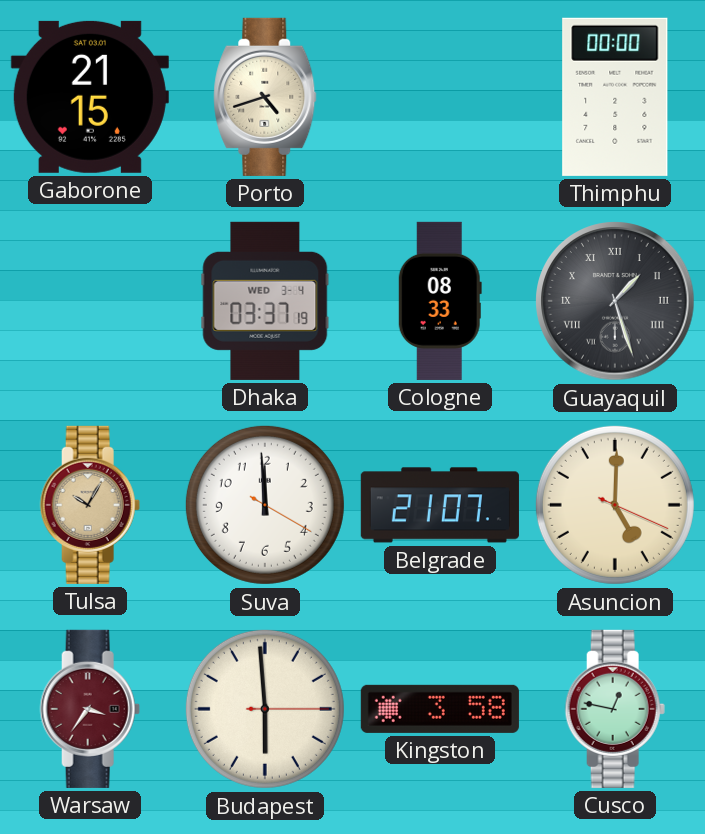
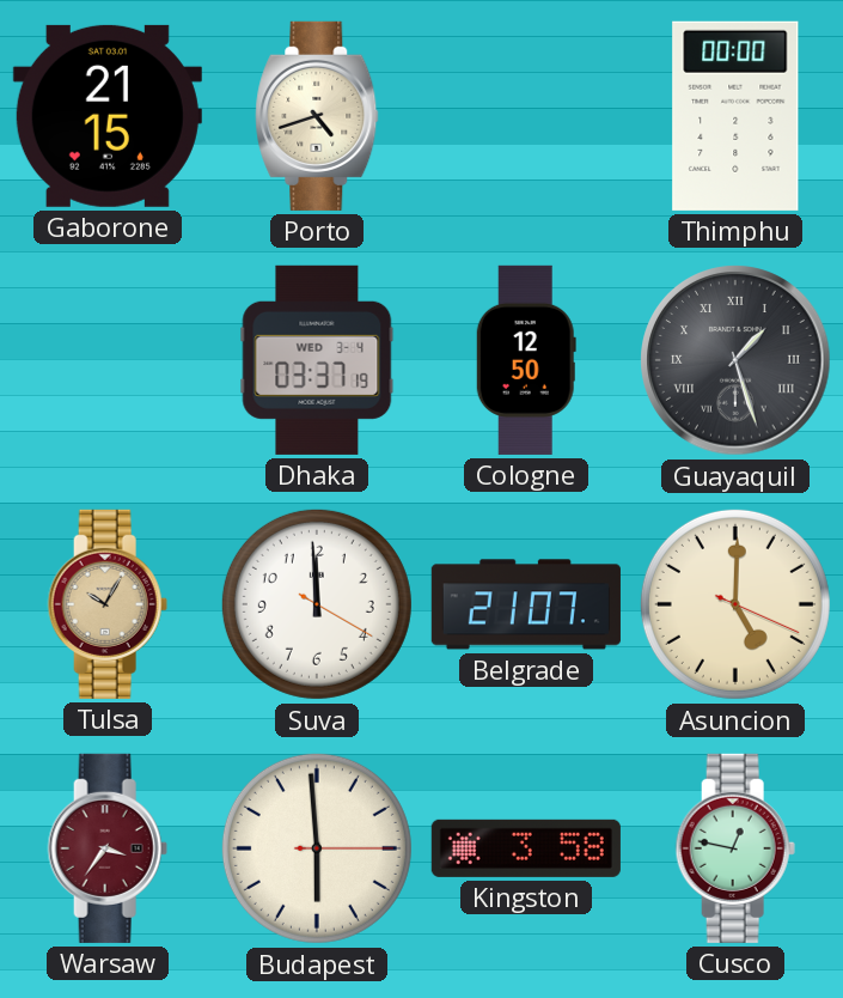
Cologne: 08:33 -> 12:50 (526, 360)
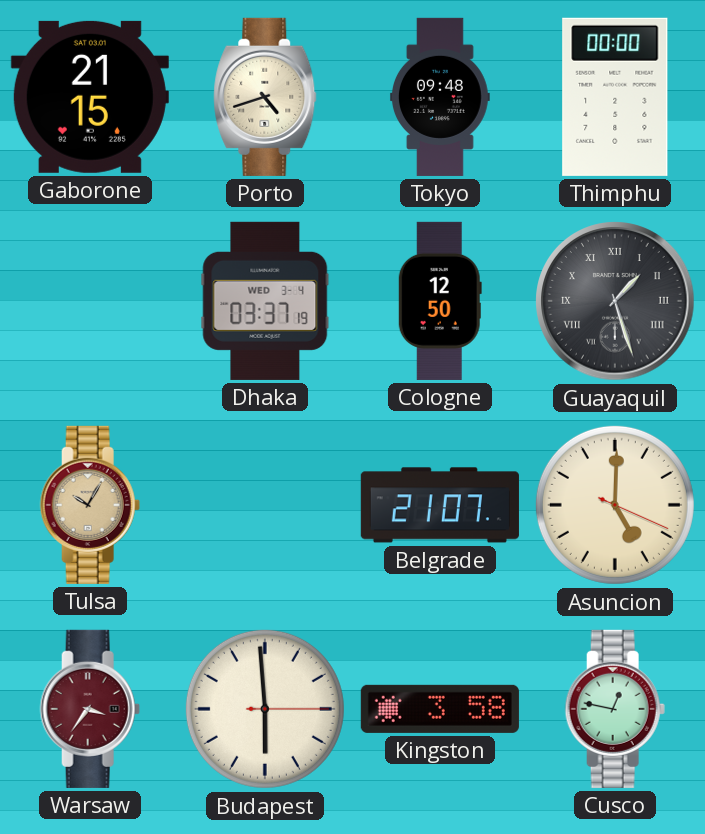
Tokyo: none -> 09:48 (440, 97)
Suva: 11:59 -> none (317, 604)
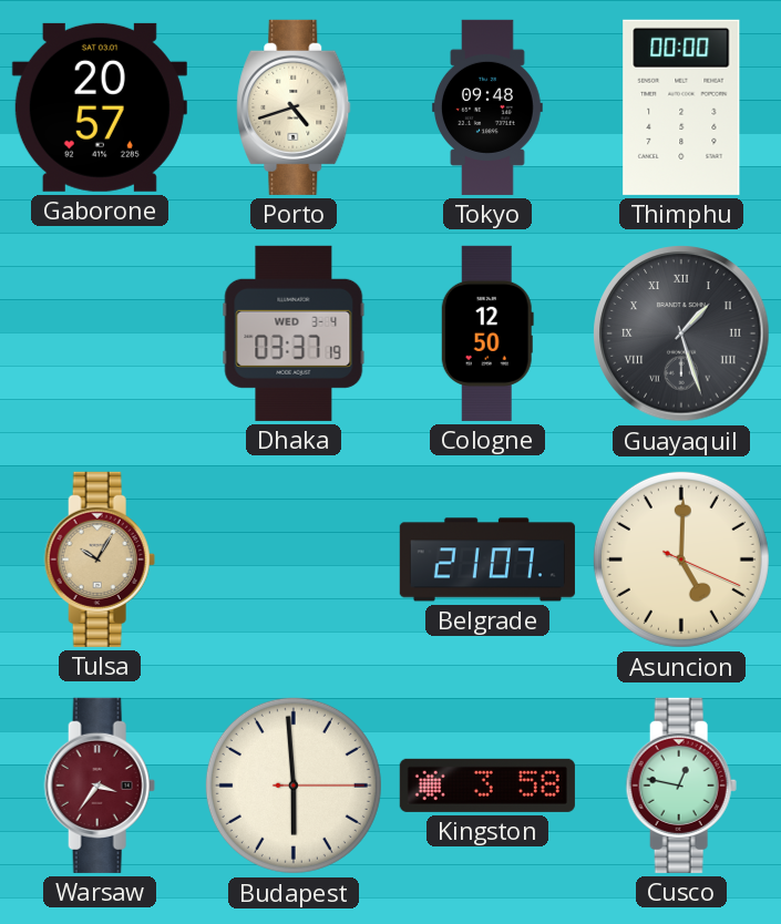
Gaborone: 21:15 -> 20:57 (100, 107)
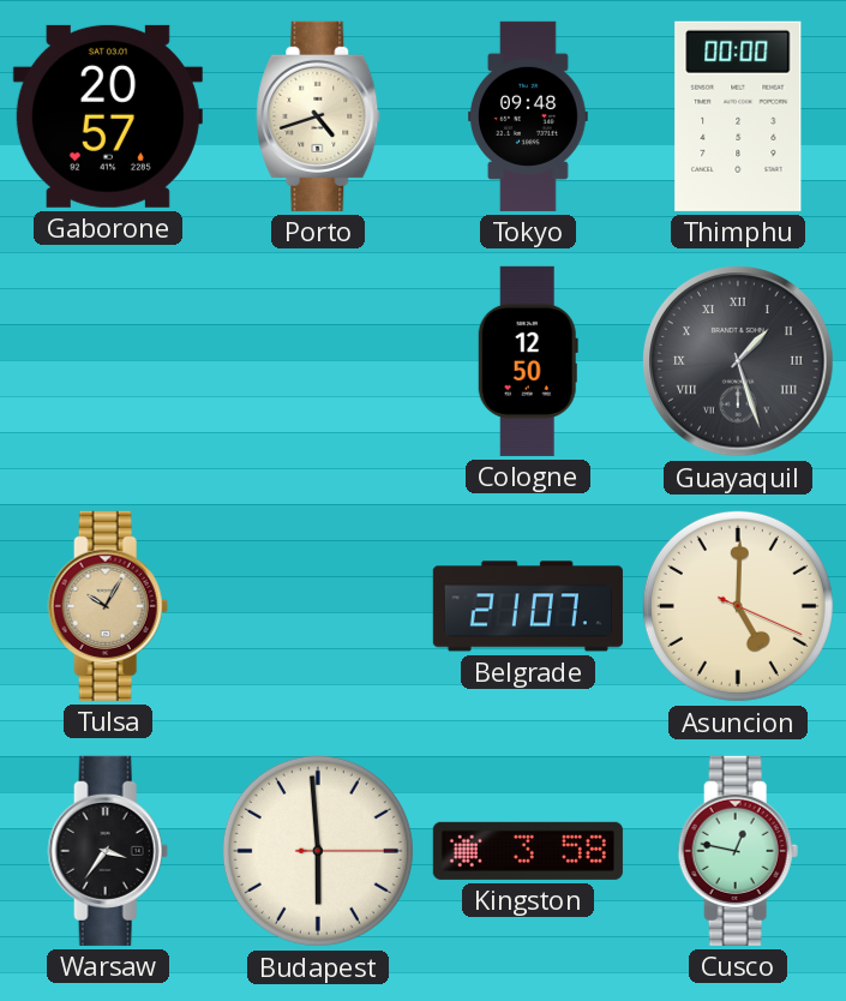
Dhaka: 03:37 -> none (294, 333)
Warsaw dial: burgundy -> black (108, 851)
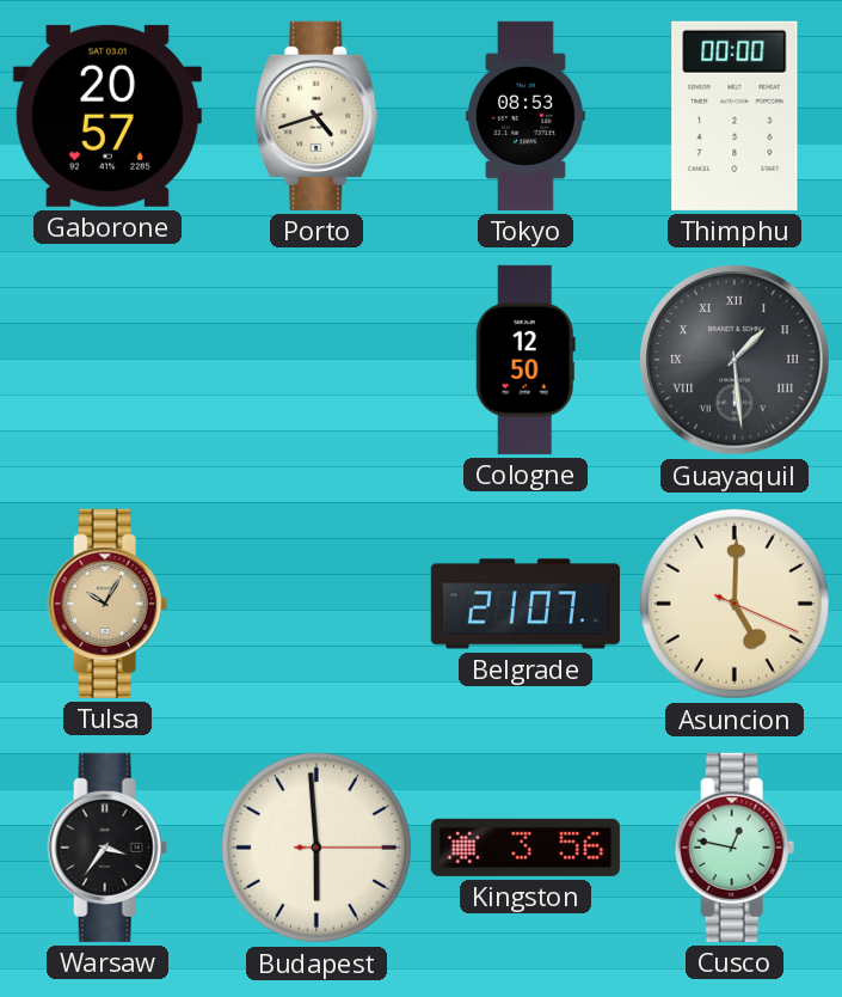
Tokyo: 09:48 -> 08:53 (526, 116)
Guayaquil: 1:27 -> 1:29 (735, 360)
Kingston: 3:58 -> 3:56 (526, 848)
